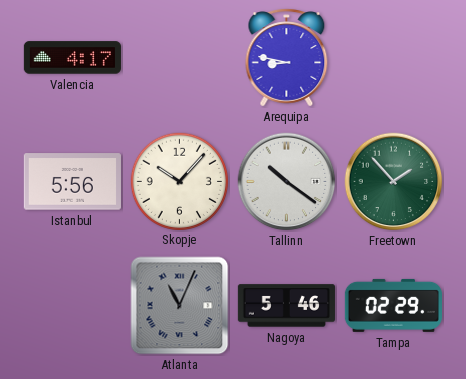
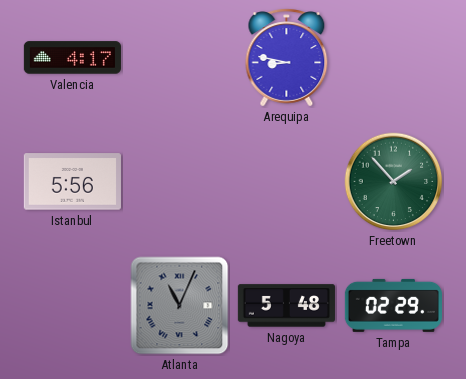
Skopje: 10:07 -> none (179, 181)
Tallinn: 10:21 -> none (287, 182)
Nagoya: 5:46 -> 5:48 (286, 306)
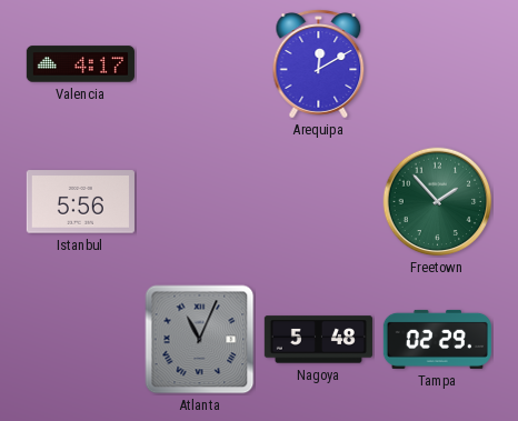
Arequipa: 8:47 -> 12:10 (319, 64)
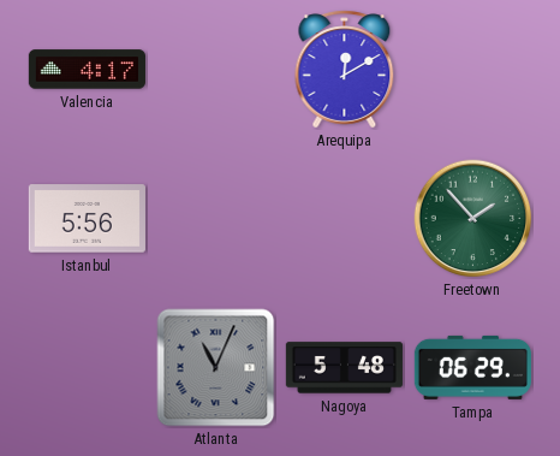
Tampa: 02:29 -> 06:29 (472, 367)
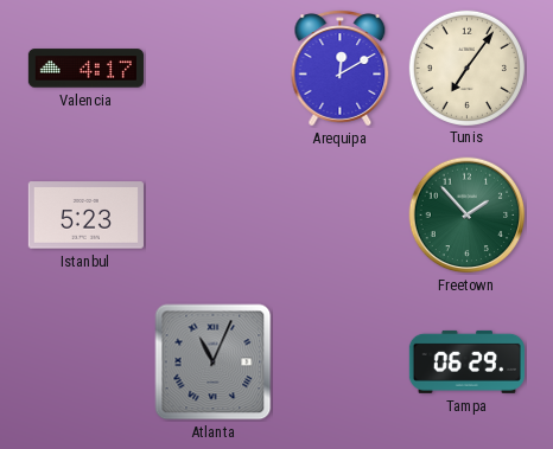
Tunis: none -> 7:06 (466, 68)
Istanbul: 5:56 -> 5:23 (85, 216)
Nagoya: 5:48 -> none (344, 368)
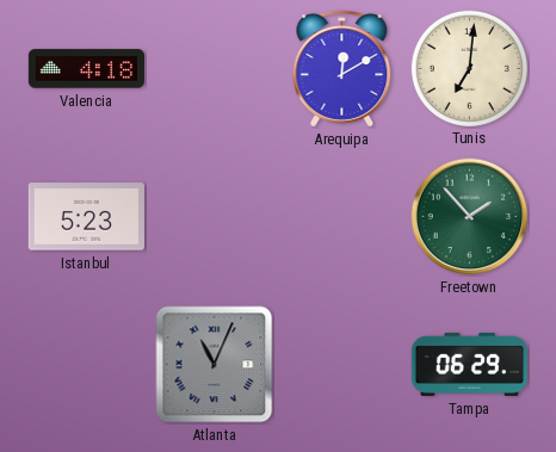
Valencia: 4:17 -> 4:18 (86, 69)
Tunis: 7:06 -> 7:01 (469, 68)
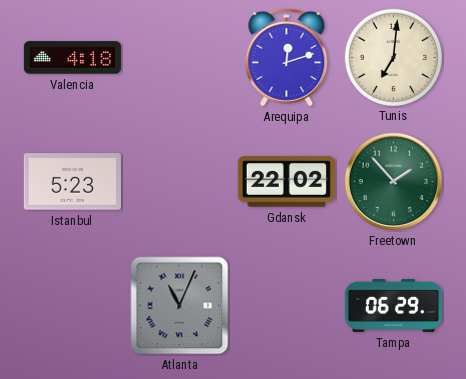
Arequipa: 12:10 -> 12:12 (287, 58)
Gdansk: none -> 22:02 (286, 182)
